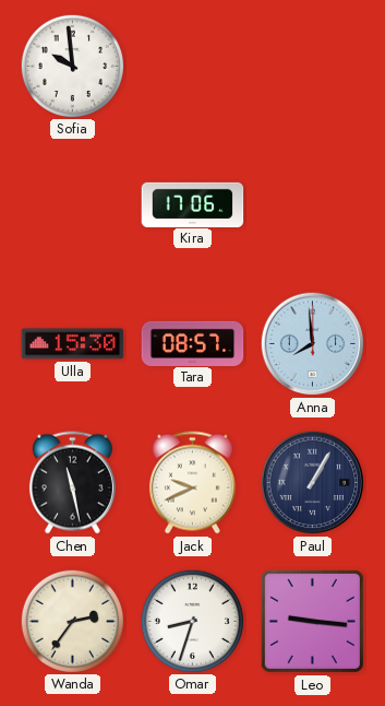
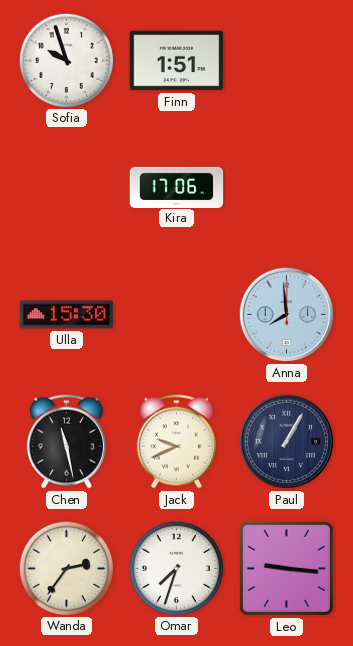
Sofia: 9:59 -> 9:57 (66, 60)
Finn: none -> 1:51 (177, 61)
Tara: 08:57 -> none (193, 343)
Omar: 8:33 -> 7:33 (176, 568)
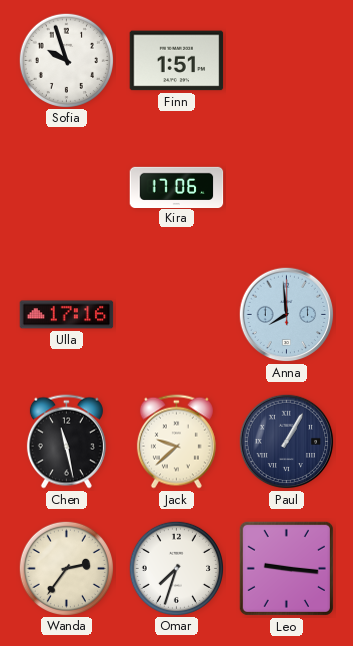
Ulla: 15:30 -> 17:16 (67, 315)
Jack: 9:41 -> 9:38 (176, 442)
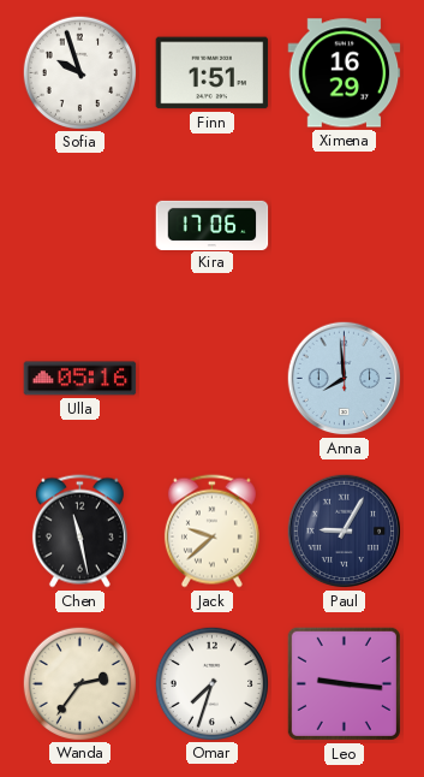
Ximena: none -> 16:29 (345, 73)
Ulla: 17:16 -> 05:16 (80, 379)
Paul: 1:05 -> 9:05 (345, 532)
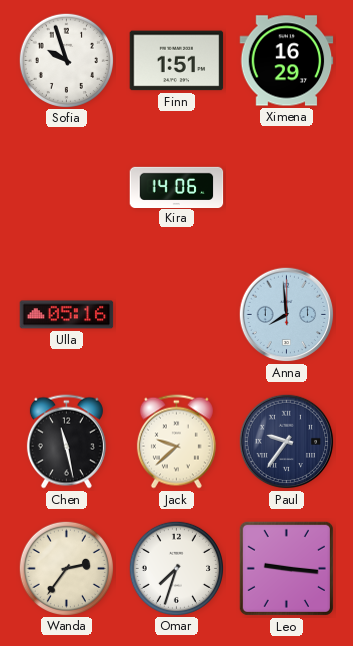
Kira: 17:06 -> 14:06 (177, 187)
Paul: 9:05 -> 9:36 (287, 442)
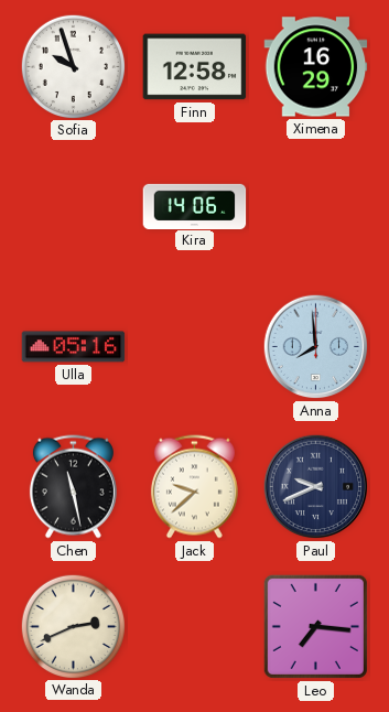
Finn: 1:51 -> 12:58 (195, 67)
Paul: 9:36 -> 9:41 (316, 487)
Wanda: 2:36 -> 2:41 (73, 626)
Omar: 7:33 -> none (176, 568)
Leo: 9:16 -> 7:16 (315, 626)
